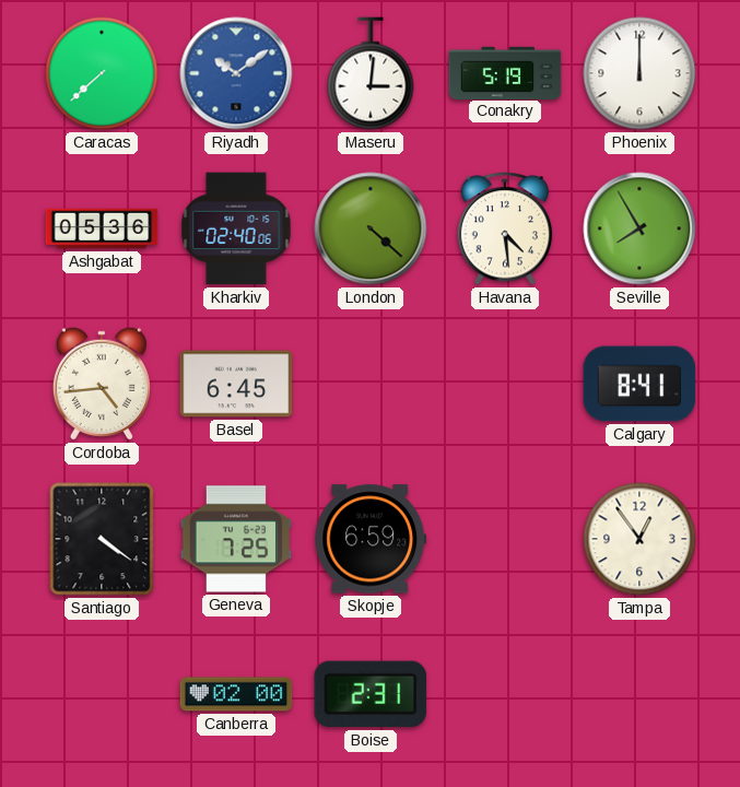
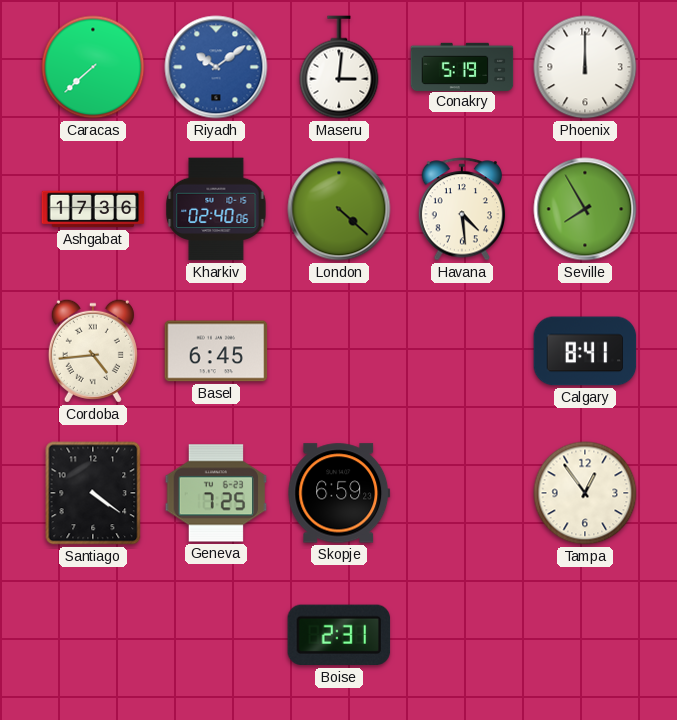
Ashgabat: 05:36 -> 17:36 (93, 209)
Canberra: 02:00 -> none (236, 694)
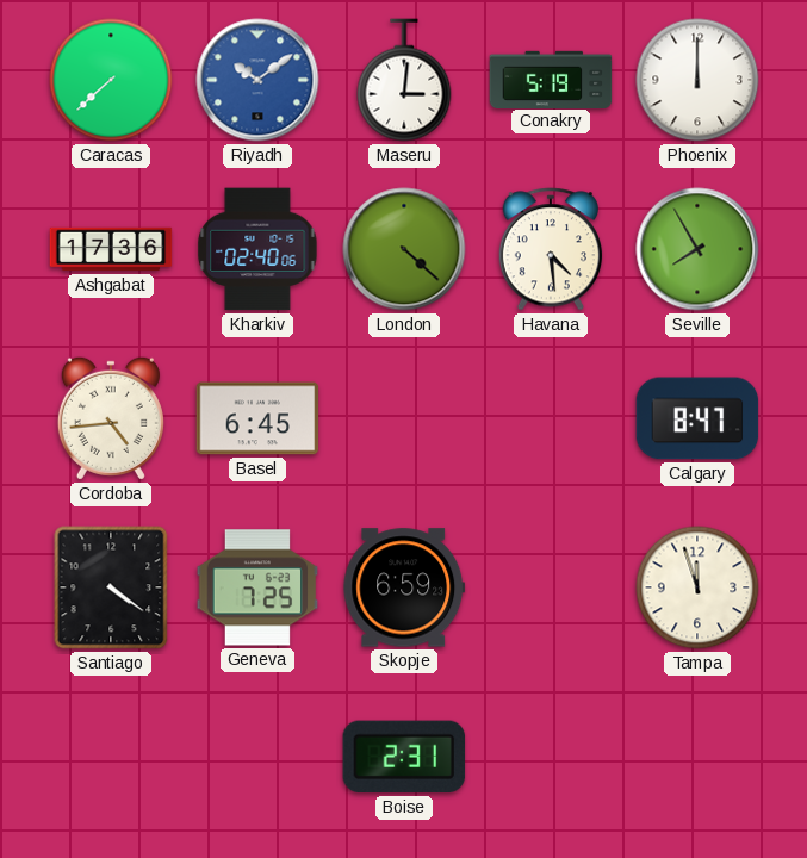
Calgary: 8:41 -> 8:47 (697, 418)
Tampa: 12:54 -> 11:57 (697, 587)
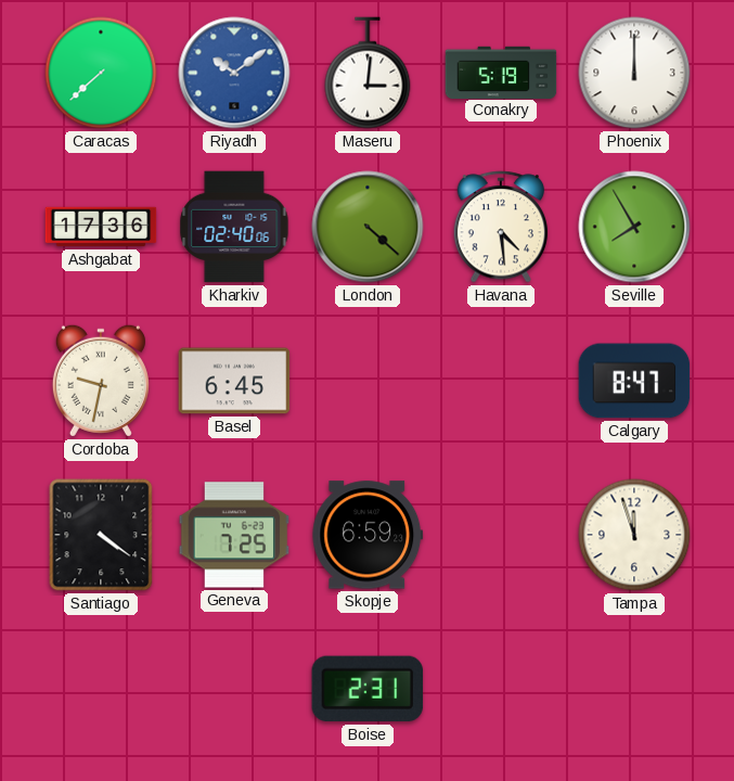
Cordoba: 4:44 -> 9:32 (101, 381)
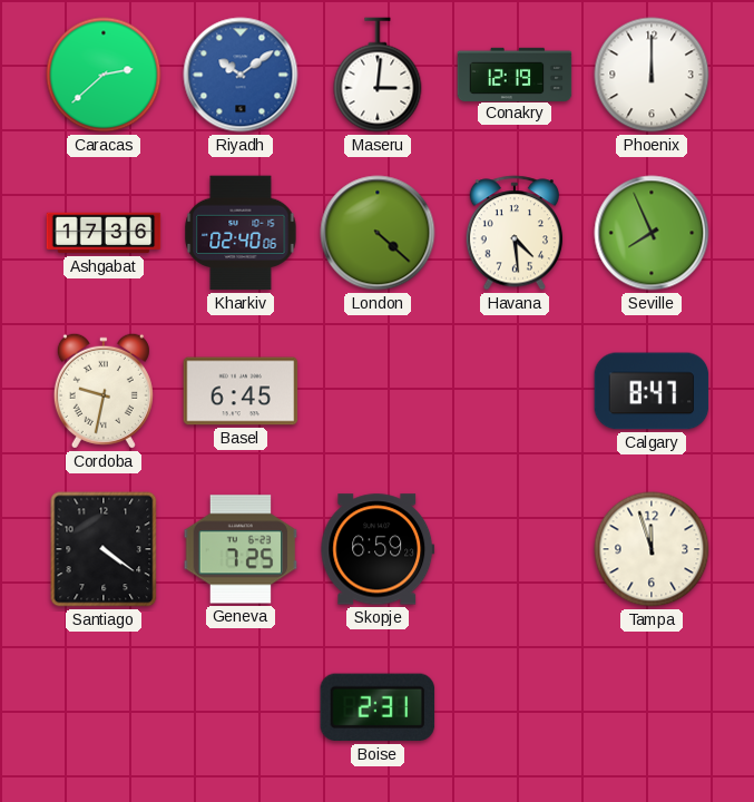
Caracas: 7:38 -> 2:38 (104, 75)
Conakry: 5:19 -> 12:19 (515, 74)
Seville: 7:55 -> 7:56 (652, 233)
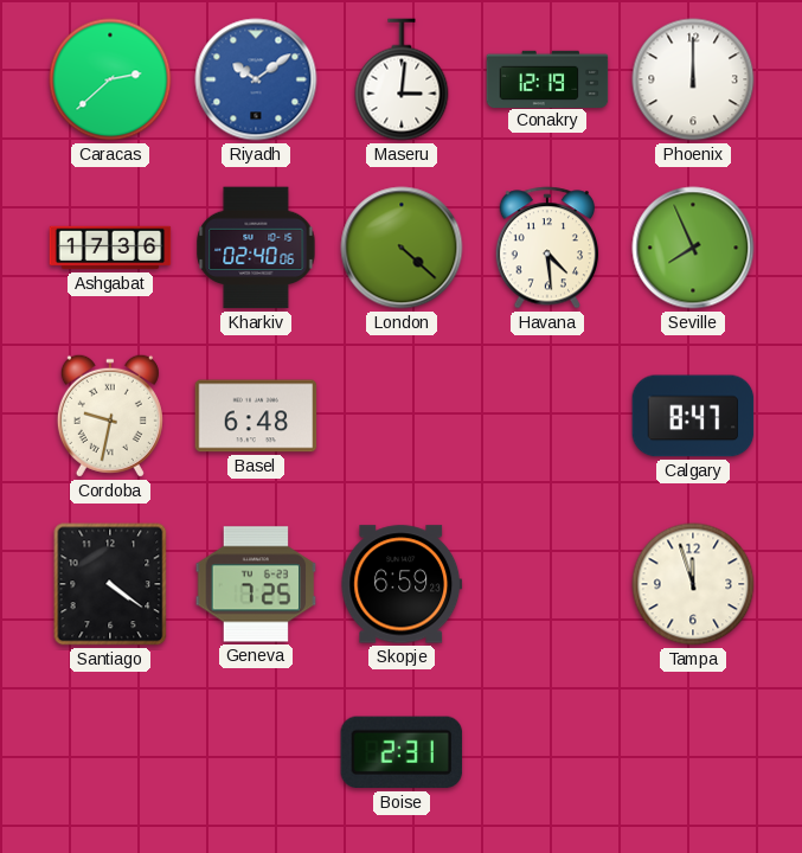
Basel: 6:45 -> 6:48 (256, 416)
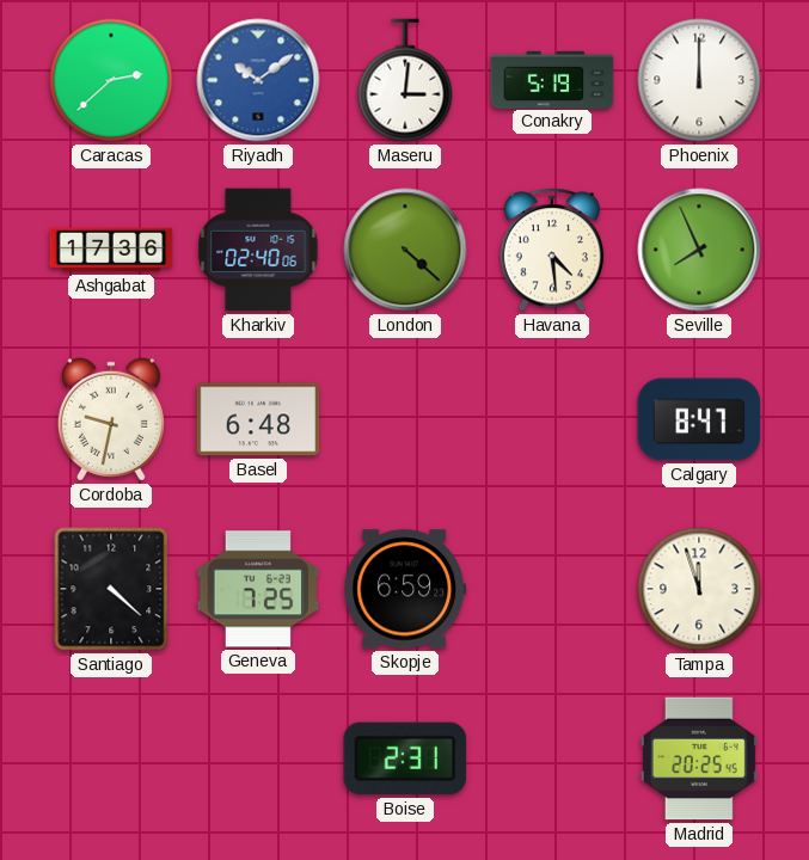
Conakry: 12:19 -> 5:19 (552, 79)
Santiago: 4:21 -> 4:22 (111, 589)
Madrid: none -> 20:25 (699, 758)
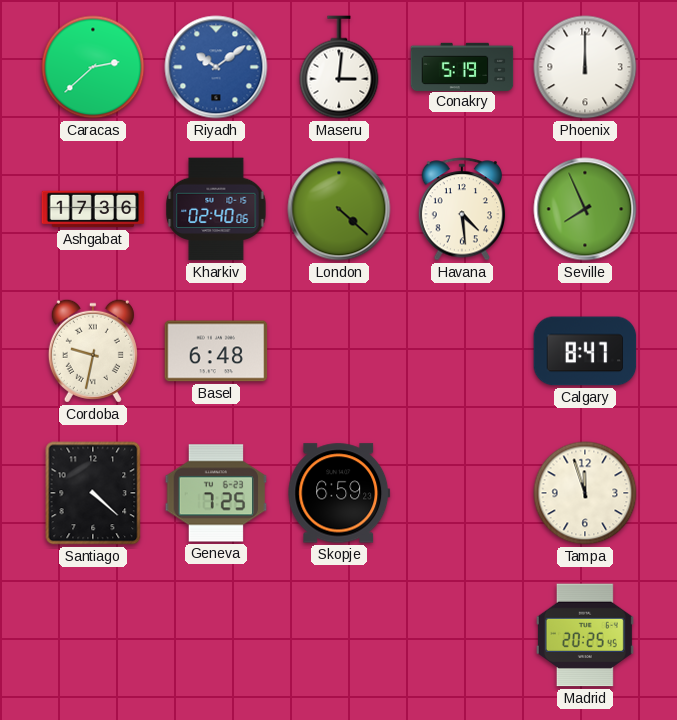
Boise: 2:31 -> none (405, 758)
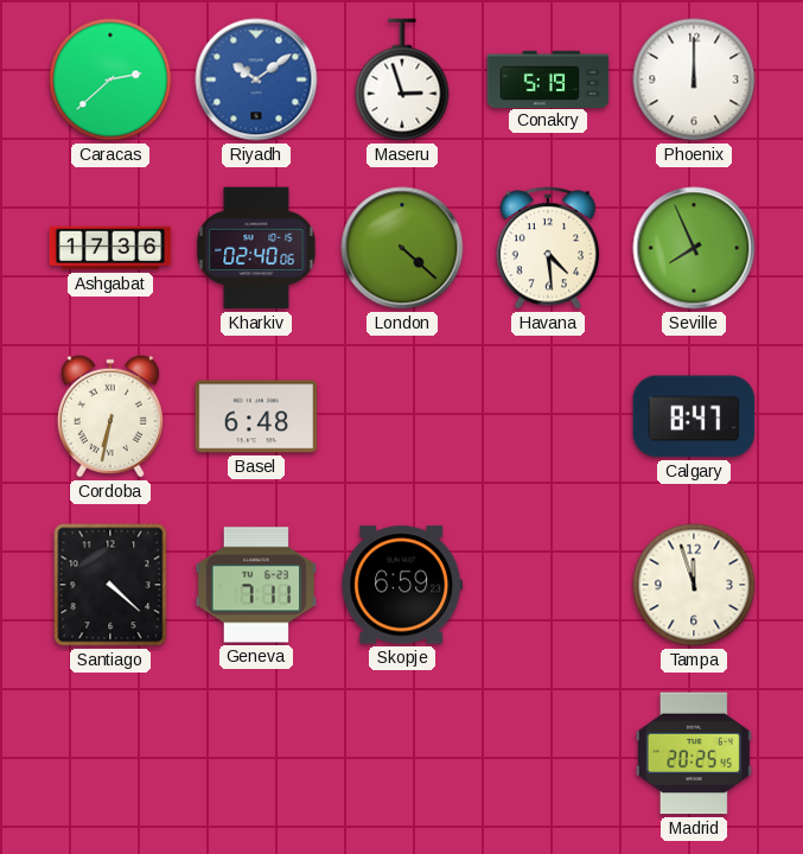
Maseru: 3:01 -> 2:57 (402, 79)
Cordoba: 9:32 -> 6:32 (110, 416)
Geneva: 7:25 -> 7:11 (256, 585)
